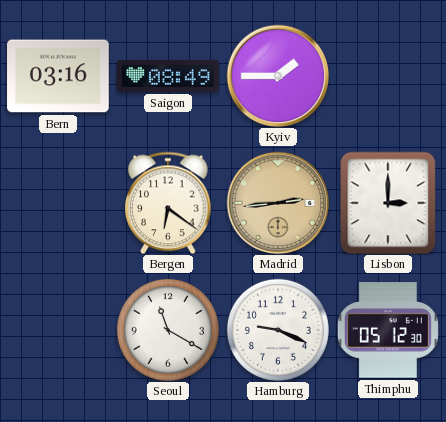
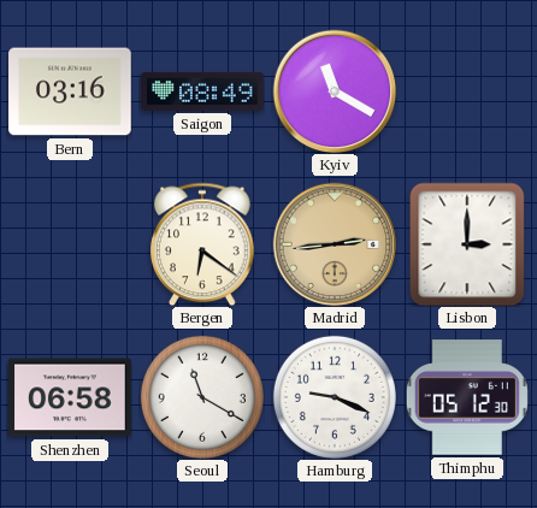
Kyiv: 1:45 -> 11:20 (335, 91)
Shenzhen: none -> 06:58 (70, 397)
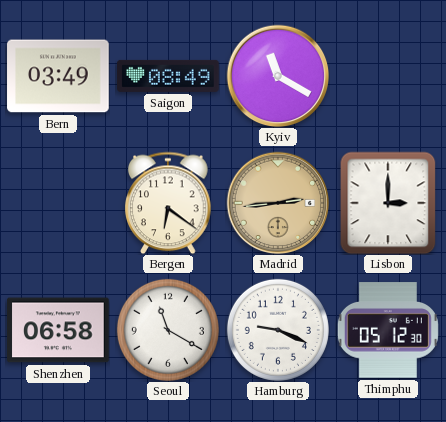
Bern: 03:16 -> 03:49 (58, 76)
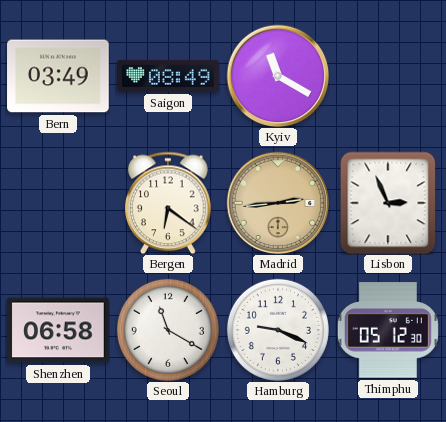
Lisbon: 3:00 -> 2:56 (388, 203)
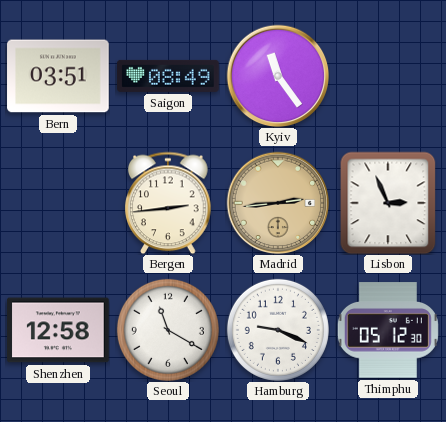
Bern: 03:49 -> 03:51 (58, 76)
Kyiv: 11:20 -> 11:24 (278, 76)
Bergen: 6:21 -> 2:44 (168, 203)
Shenzhen: 06:58 -> 12:58 (58, 330)
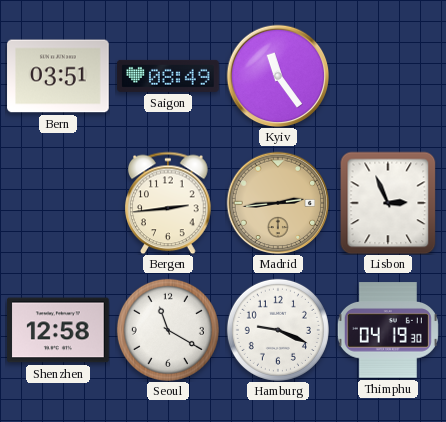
Thimphu: 05:12 -> 04:19 (388, 330)
